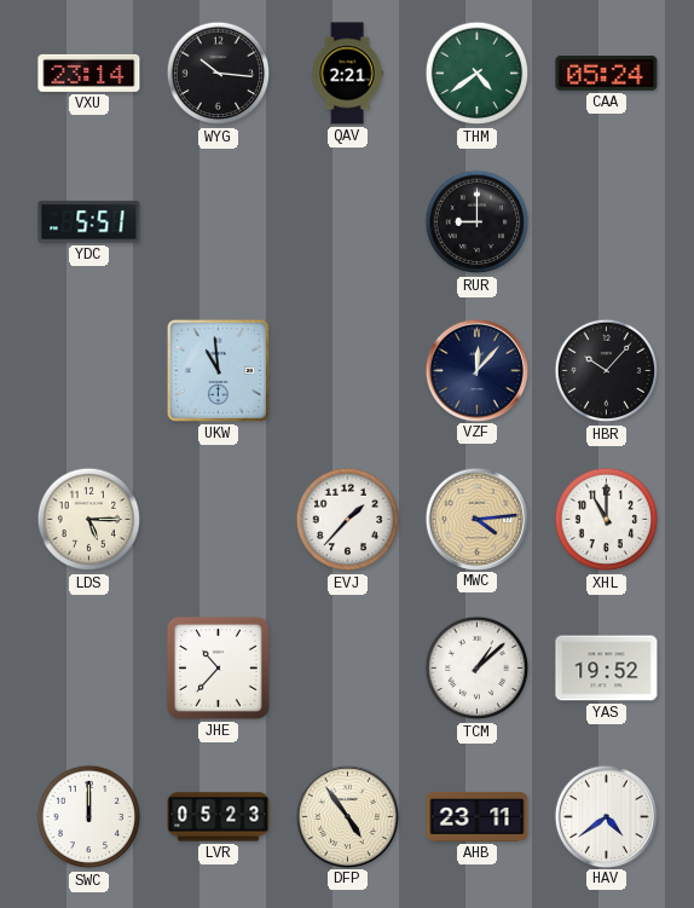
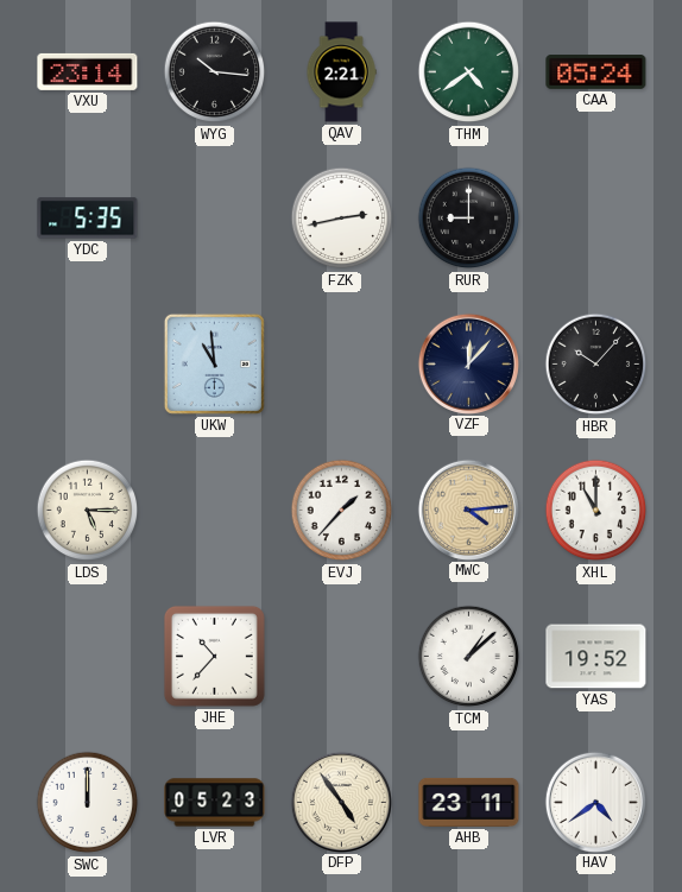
YDC: 5:51 -> 5:35 (88, 219)
FZK: none -> 2:43 (342, 219)
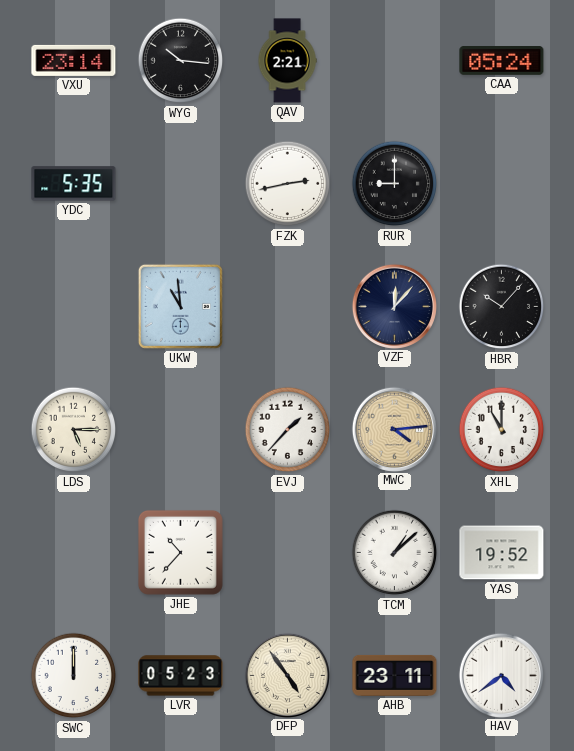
THM: 4:39 -> none (469, 72)
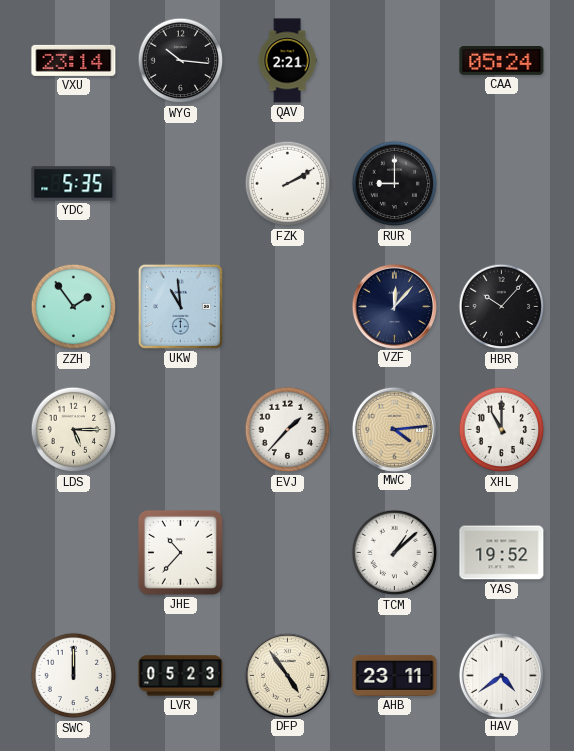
FZK: 2:43 -> 2:10 (288, 184)
ZZH: none -> 1:54 (74, 307)
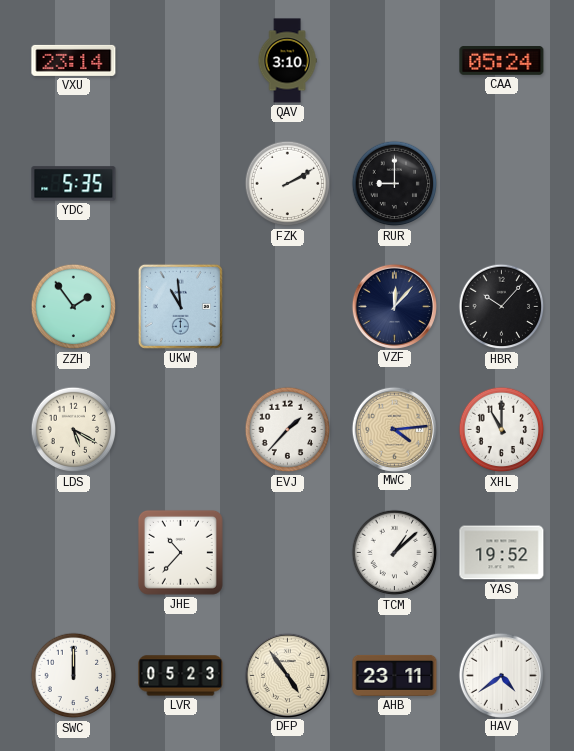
WYG: 10:16 -> none (181, 61)
QAV: 2:21 -> 3:10 (287, 61)
LDS: 5:15 -> 5:20 (74, 430)
